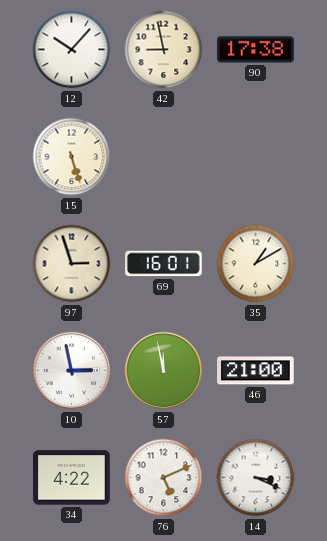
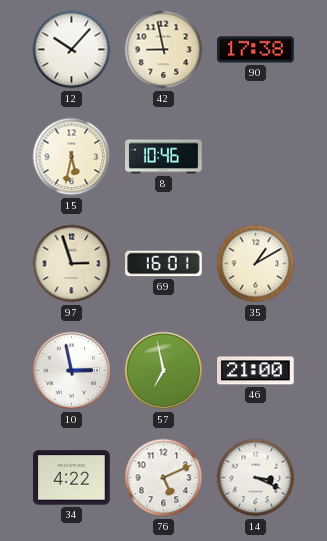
15: 5:27 -> 5:32 (72, 157)
8: none -> 10:46 (164, 157)
57: 11:58 -> 6:58 (164, 371)
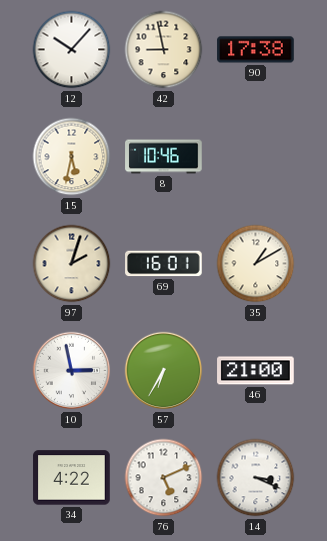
97: 2:57 -> 2:03 (72, 264)
57: 6:58 -> 6:35 (164, 371)
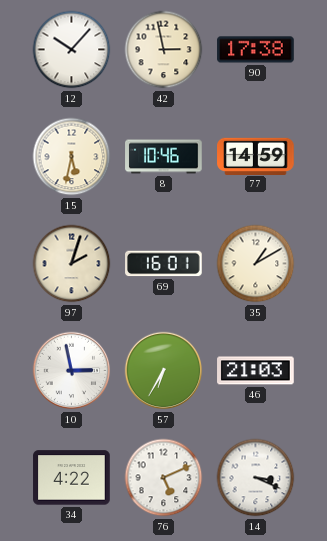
42: 8:58 -> 2:58 (164, 50)
77: none -> 14:59 (256, 156)
46: 21:00 -> 21:03 (256, 371)
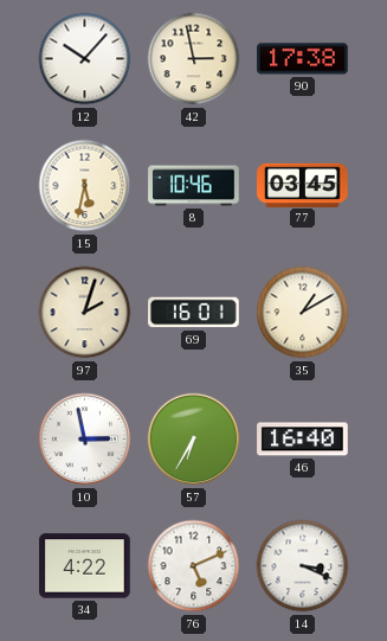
77: 14:59 -> 03:45 (303, 185)
46: 21:03 -> 16:40 (303, 440)
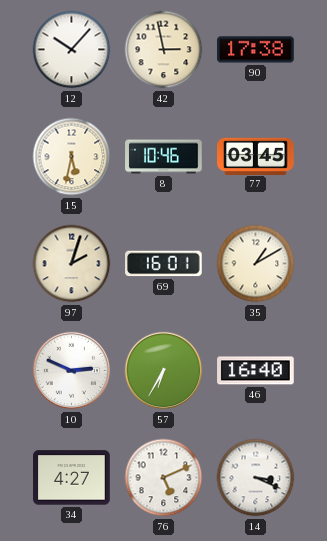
10: 2:58 -> 2:49 (72, 371)
34: 4:22 -> 4:27 (72, 478)
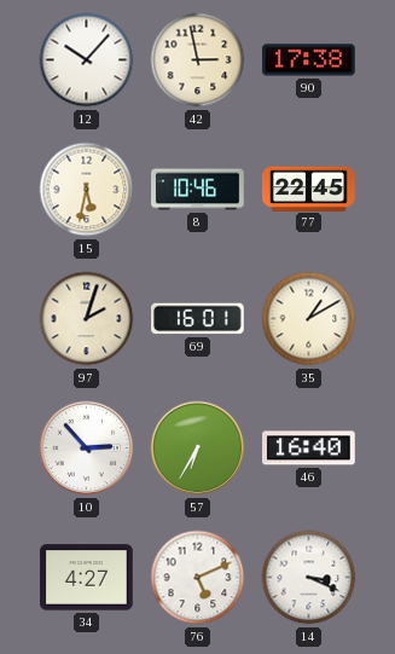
77: 03:45 -> 22:45 (309, 189)
10: 2:49 -> 2:53 (87, 448)
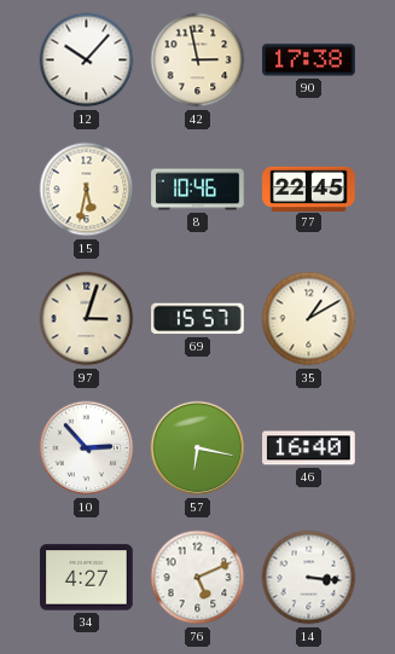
97: 2:03 -> 3:03 (87, 319)
69: 16:01 -> 15:57 (198, 319)
57: 6:35 -> 6:17 (198, 448)
14: 3:19 -> 3:16 (309, 578)
